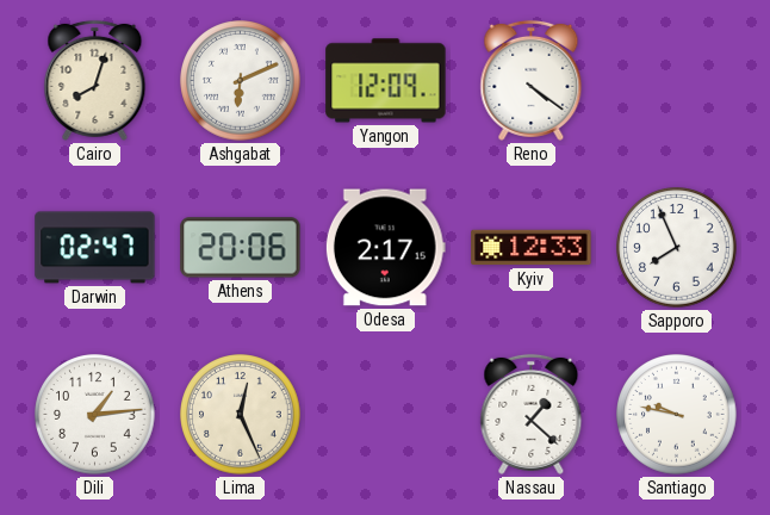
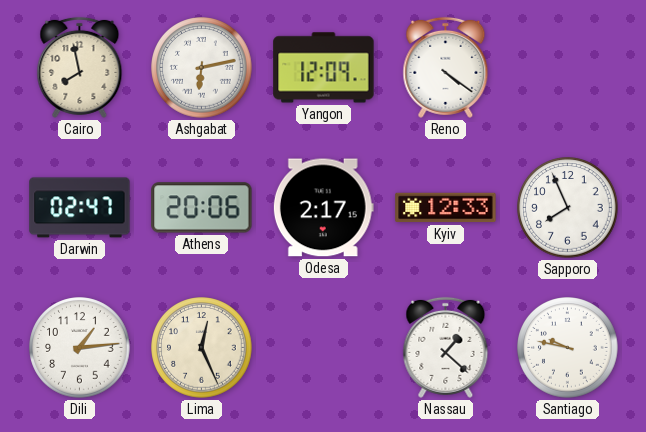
Cairo: 8:03 -> 7:58 (80, 67)
Ashgabat: 6:11 -> 6:13 (202, 68)
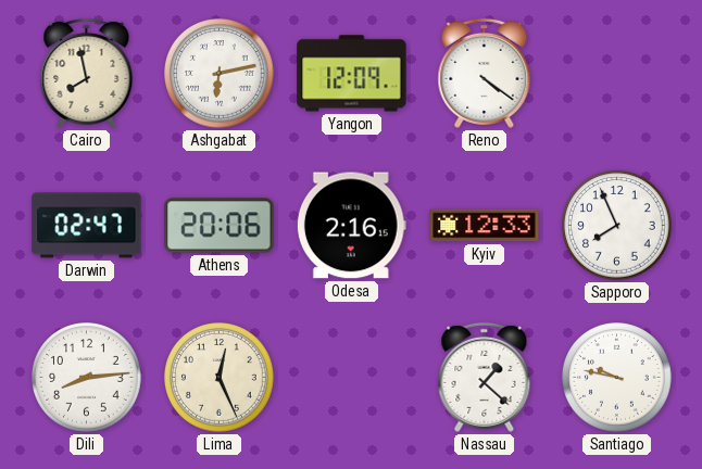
Odesa: 2:17 -> 2:16 (351, 226)
Dili: 1:14 -> 8:14 (87, 378)
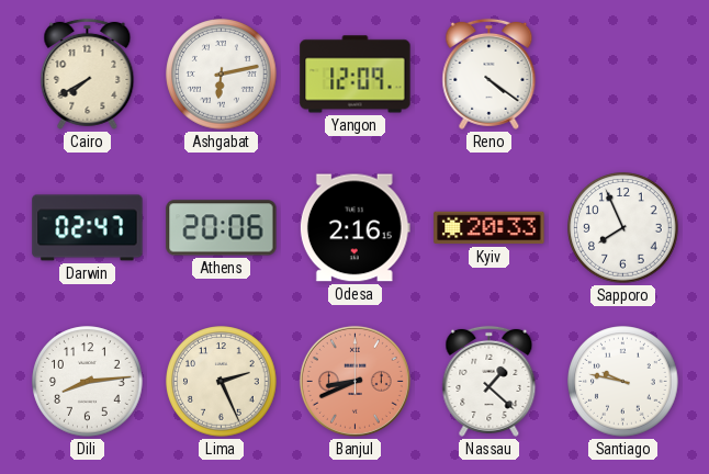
Cairo: 7:58 -> 7:40 (88, 74)
Kyiv: 12:33 -> 20:33 (489, 228)
Lima: 12:26 -> 2:26 (222, 382)
Banjul: none -> 8:41 (354, 381)
